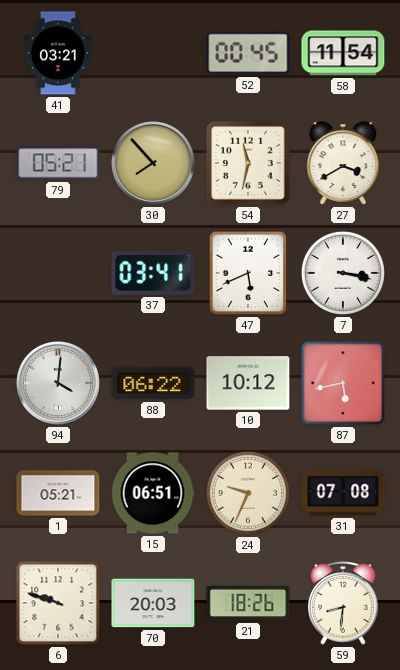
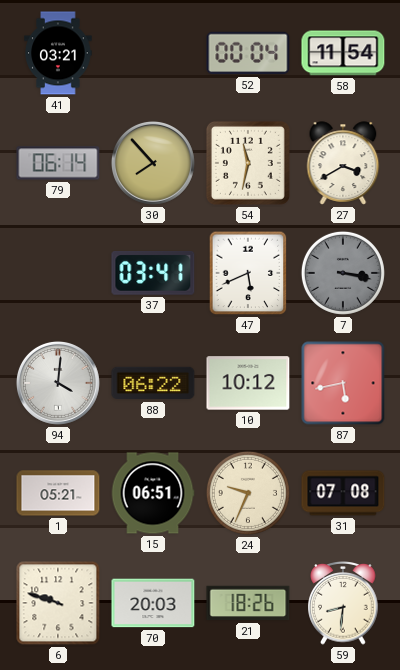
52: 00:45 -> 00:04 (248, 53)
79: 05:21 -> 06:14 (58, 163)
7 dial: white -> grey (343, 273)
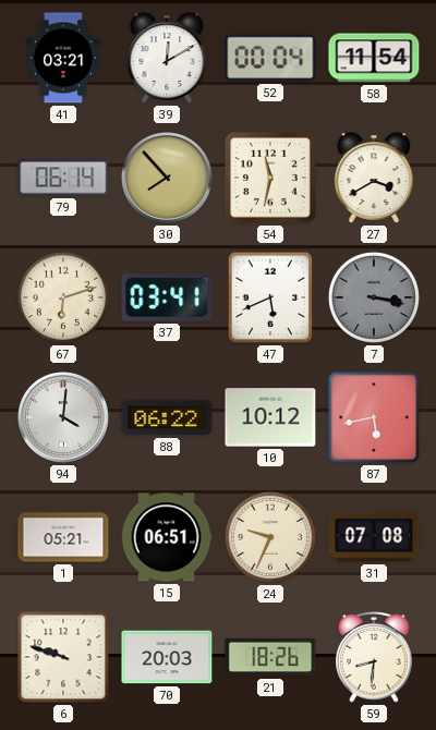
39: none -> 12:10 (167, 58)
67: none -> 6:12 (63, 297)
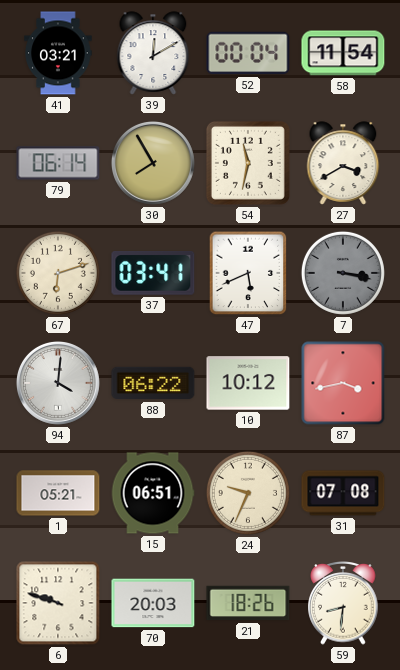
30: 7:53 -> 7:55 (153, 163)
87: 5:43 -> 3:43 (343, 383)
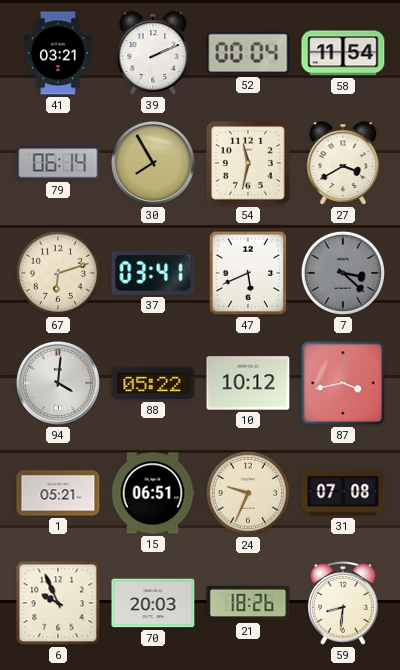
39: 12:10 -> 2:11 (153, 53)
7: 3:17 -> 3:22 (343, 273)
88: 06:22 -> 05:22 (153, 383)
6: 9:48 -> 9:56 (58, 603)
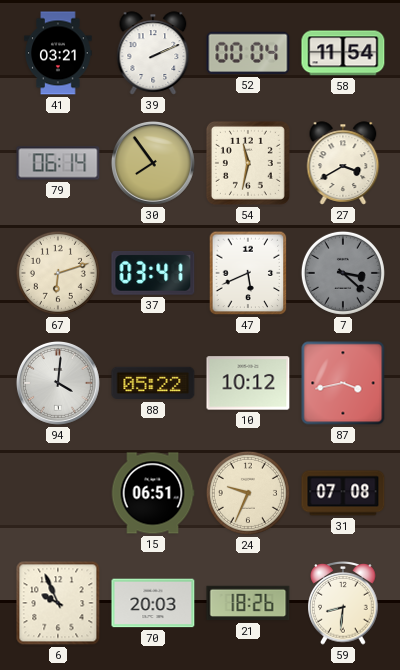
30: 7:55 -> 7:54 (153, 163)
1: 05:21 -> none (58, 493)
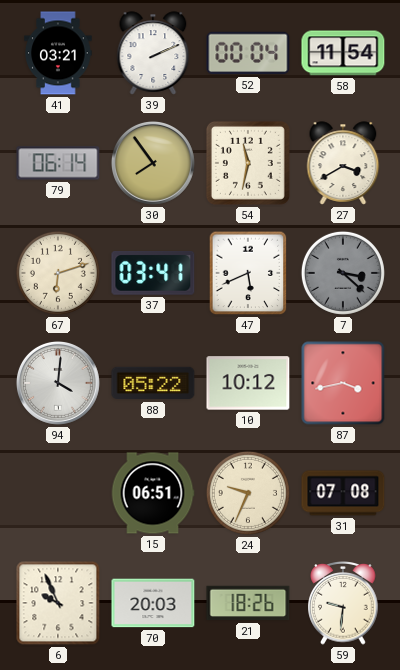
59: 8:31 -> 9:31 (343, 604)
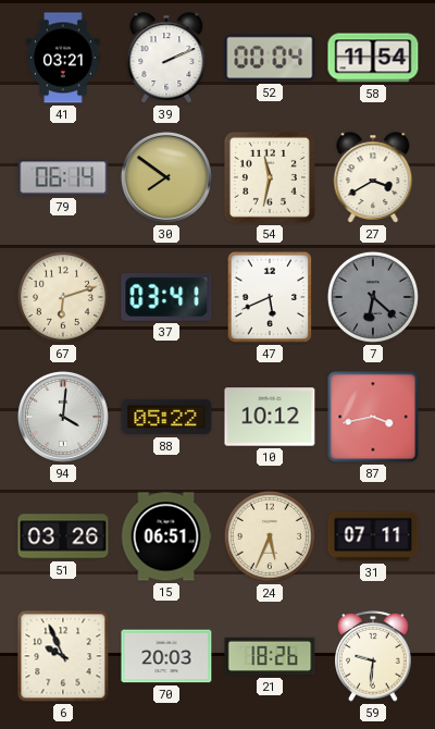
30: 7:54 -> 7:51 (166, 177)
7: 3:22 -> 6:22 (373, 297)
51: none -> 03:26 (63, 536)
24: 9:34 -> 5:34 (270, 536)
31: 07:08 -> 07:11 (373, 536)
